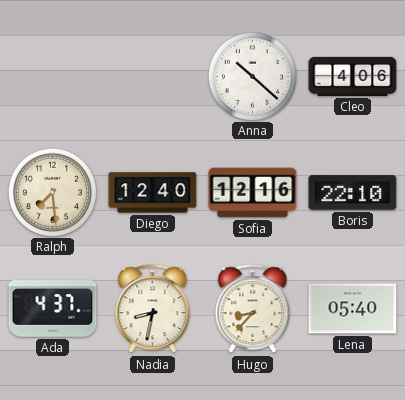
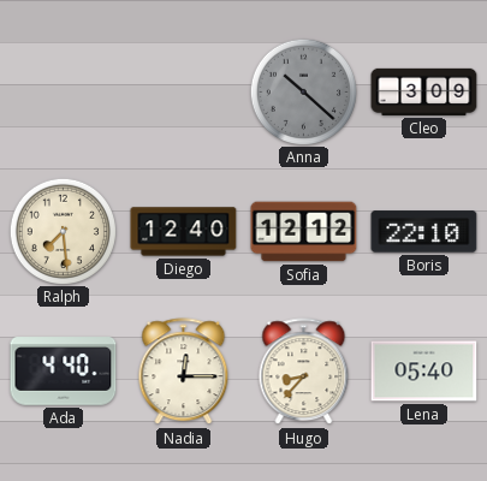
Anna dial: white -> grey (303, 91)
Cleo: 4:06 -> 3:09 (424, 91)
Sofia: 12:16 -> 12:12 (304, 232)
Ada: 4:37 -> 4:40 (64, 372)
Nadia: 8:32 -> 12:15 (184, 372)
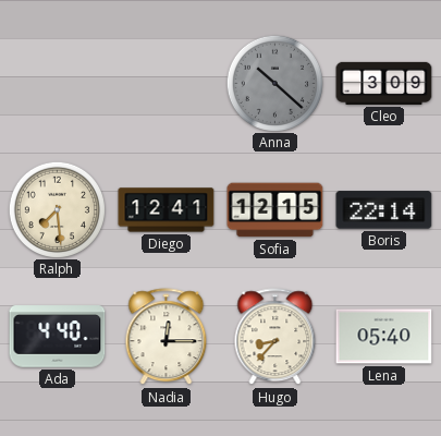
Diego: 12:40 -> 12:41 (167, 210)
Sofia: 12:12 -> 12:15 (275, 210)
Boris: 22:10 -> 22:14 (384, 210)
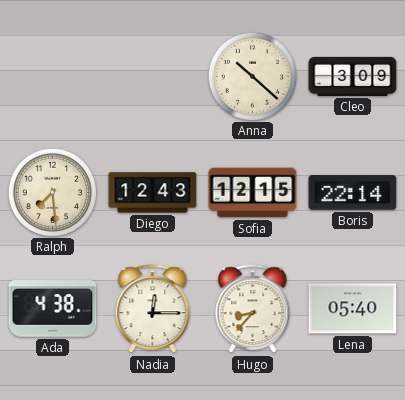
Anna dial: grey -> cream (252, 76)
Diego: 12:41 -> 12:43 (153, 193)
Ada: 4:40 -> 4:38 (53, 309)
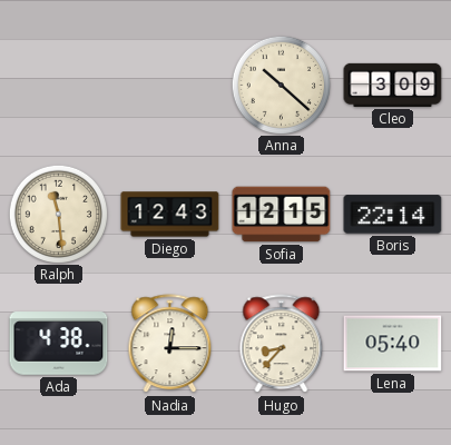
Ralph: 7:29 -> 11:29 (58, 214)
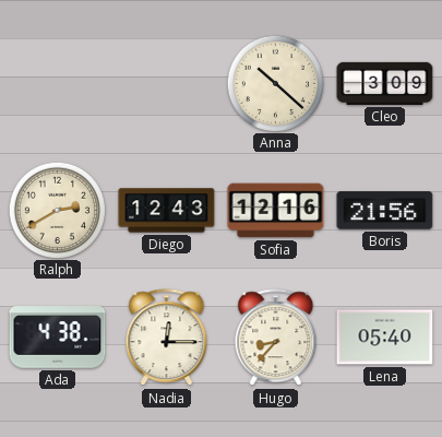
Ralph: 11:29 -> 2:40 (57, 210)
Sofia: 12:15 -> 12:16 (276, 211)
Boris: 22:14 -> 21:56 (385, 211)
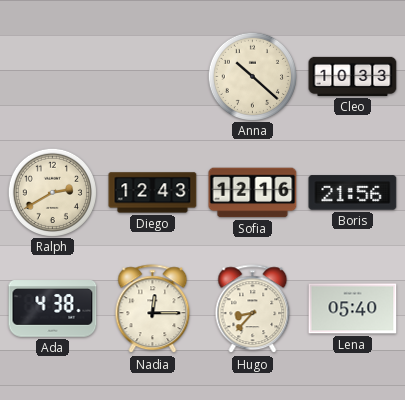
Cleo: 3:09 -> 10:33 (353, 76)
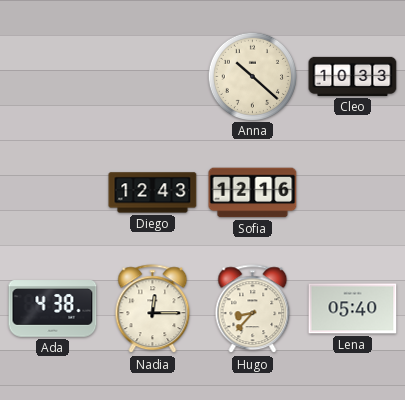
Ralph: 2:40 -> none (52, 192)
Boris: 21:56 -> none (353, 193)
